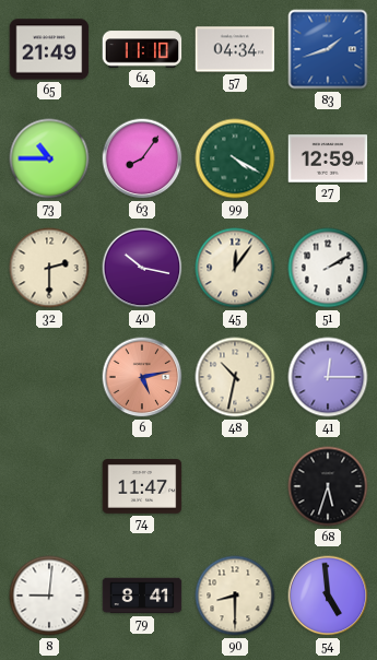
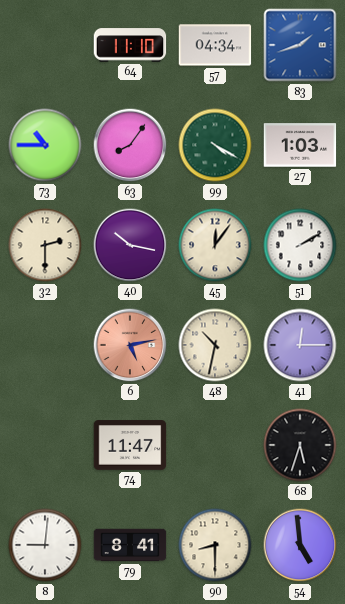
65: 21:49 -> none (49, 49)
27: 12:59 -> 1:03 (300, 145)
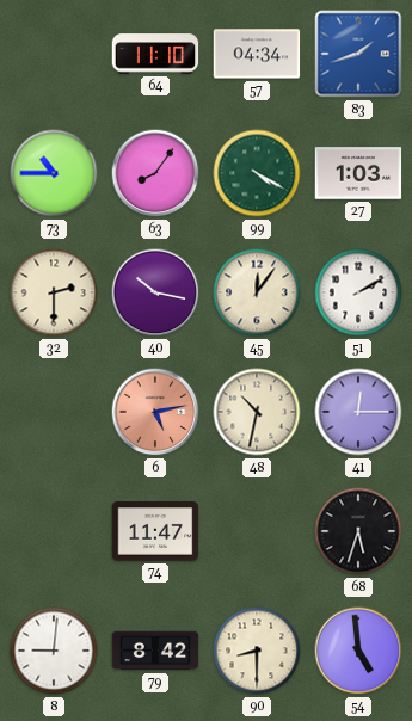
79: 8:41 -> 8:42 (155, 651)
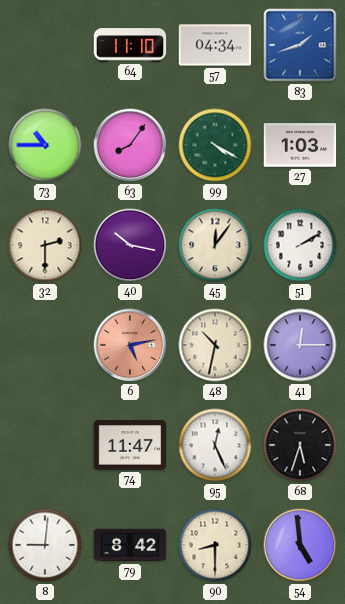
95: none -> 12:26 (215, 445)
